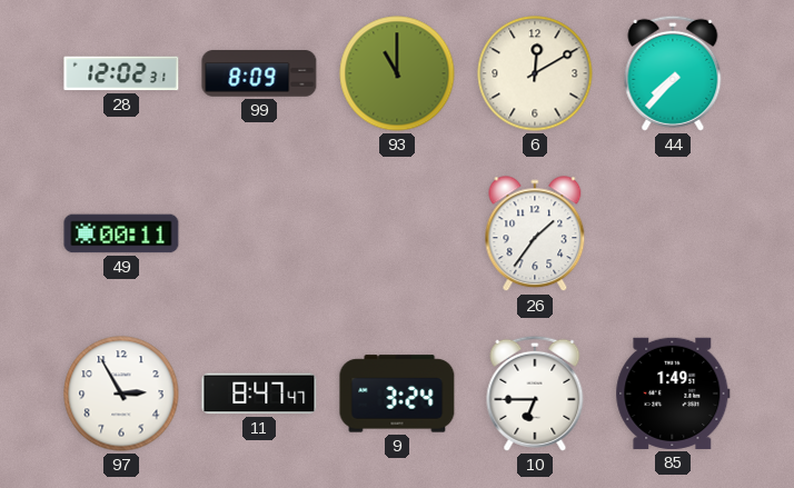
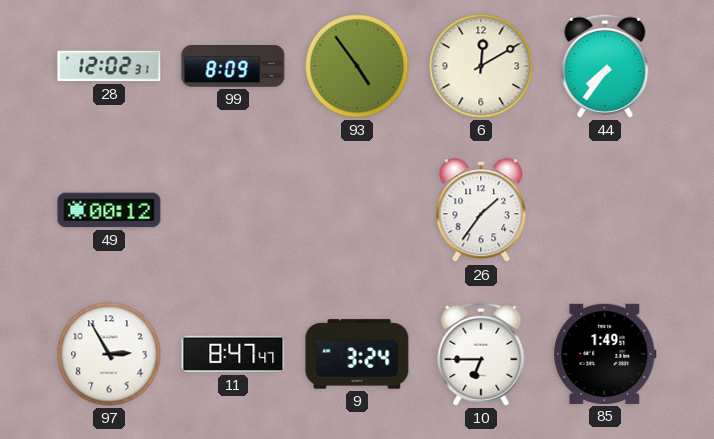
93: 11:00 -> 4:54 (357, 66)
44: 7:37 -> 7:36 (605, 66)
49: 00:11 -> 00:12 (109, 210)
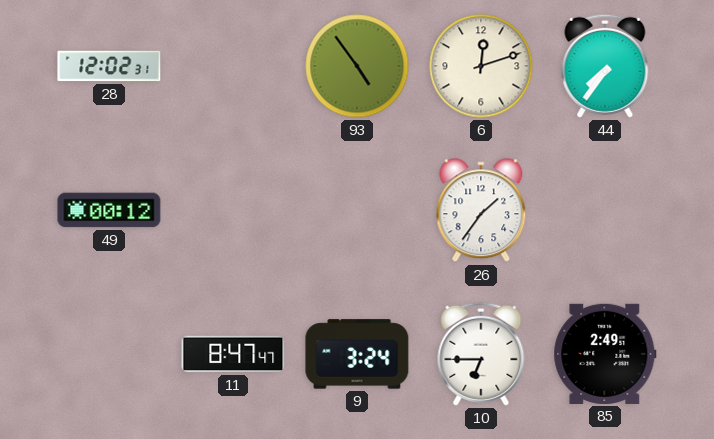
99: 8:09 -> none (233, 66)
6: 12:10 -> 12:12 (481, 66)
97: 2:55 -> none (109, 354)
85: 1:49 -> 2:49 (605, 354)
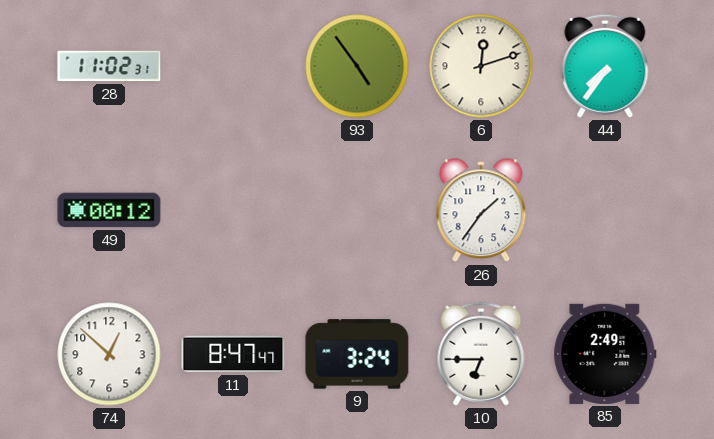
28: 12:02 -> 11:02 (109, 66)
74: none -> 12:52 (109, 354)
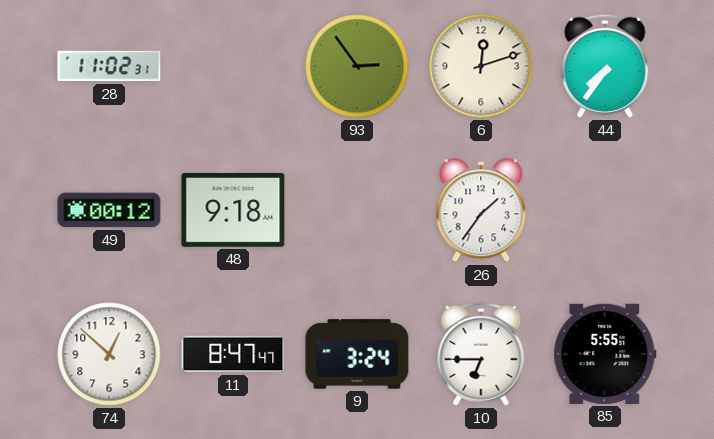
93: 4:54 -> 2:54 (357, 66)
48: none -> 9:18 (233, 211)
85: 2:49 -> 5:55 (605, 354)
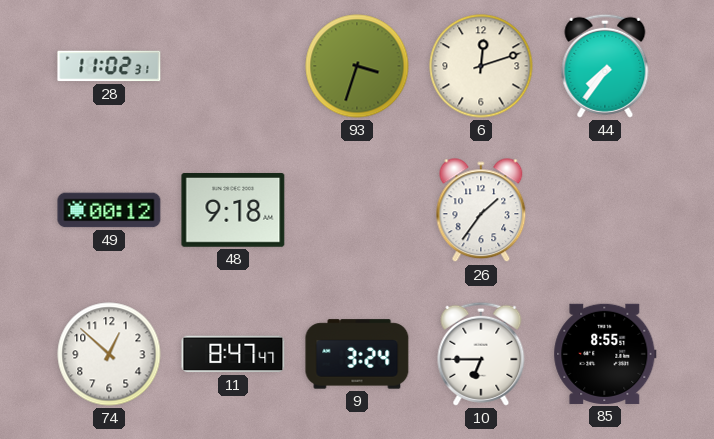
93: 2:54 -> 3:33 (357, 66)
85: 5:55 -> 8:55 (605, 354)
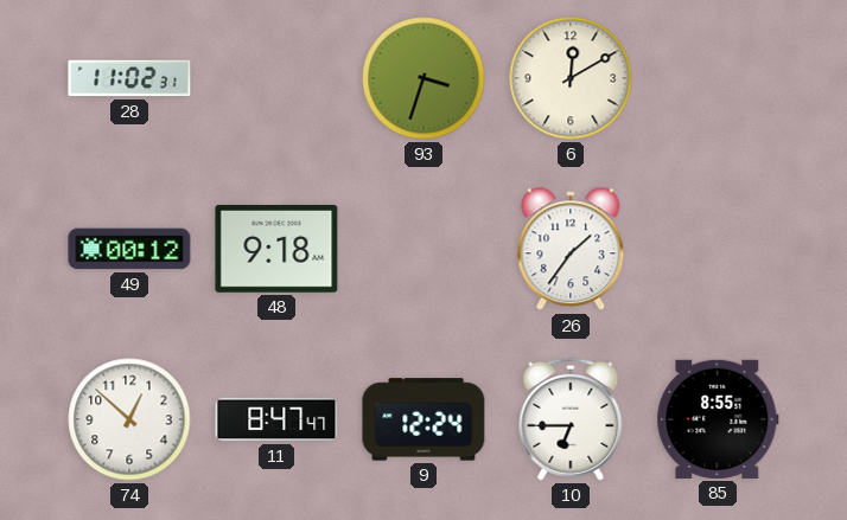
6: 12:12 -> 12:10 (571, 78)
44: 7:36 -> none (605, 66)
9: 3:24 -> 12:24 (423, 419)
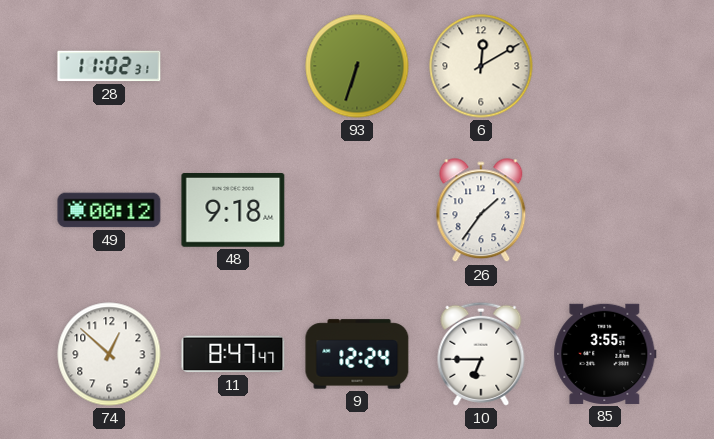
93: 3:33 -> 6:33 (357, 66)
85: 8:55 -> 3:55 (605, 354)
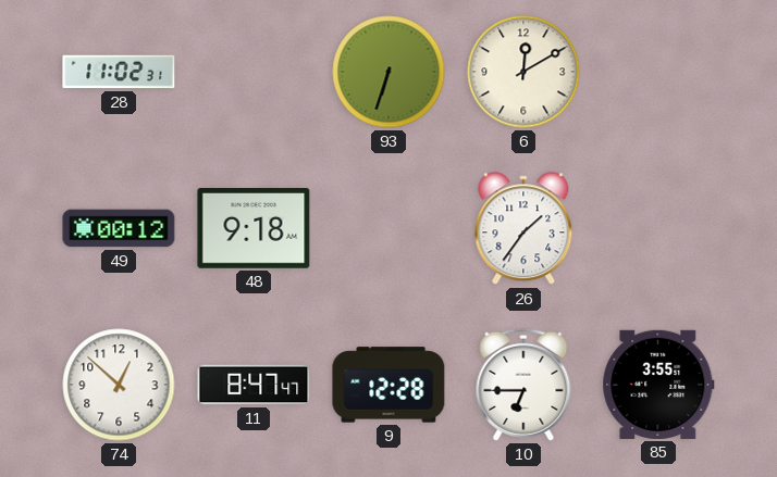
9: 12:24 -> 12:28 (388, 385)
